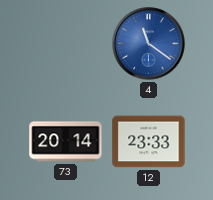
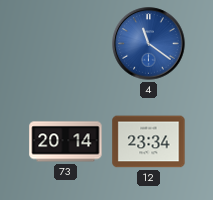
12: 23:33 -> 23:34 (149, 142)
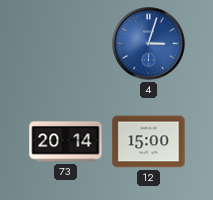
4: 11:21 -> 3:03 (149, 44)
12: 23:34 -> 15:00 (149, 142)
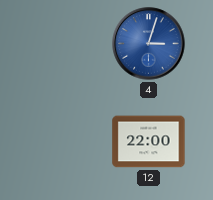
73: 20:14 -> none (66, 142)
12: 15:00 -> 22:00 (149, 142)
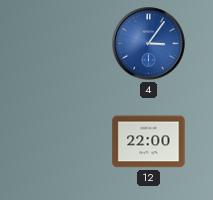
4: 3:03 -> 3:06 (149, 44)
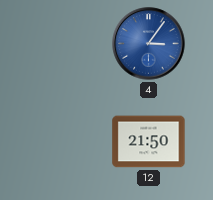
12: 22:00 -> 21:50 (149, 142)
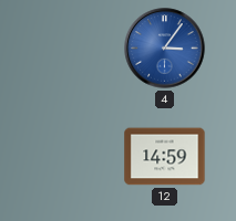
12: 21:50 -> 14:59 (165, 157)
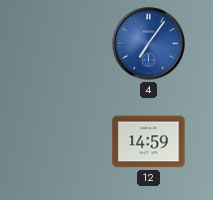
4: 3:06 -> 7:06 (149, 44)
